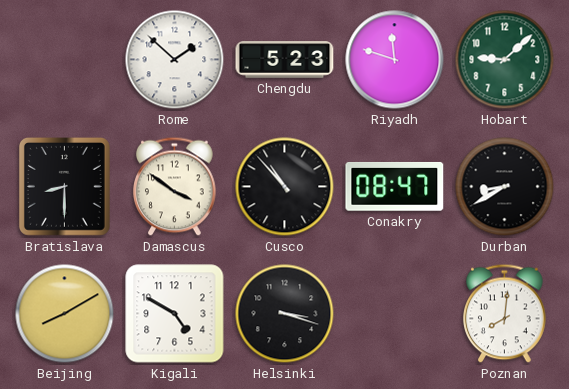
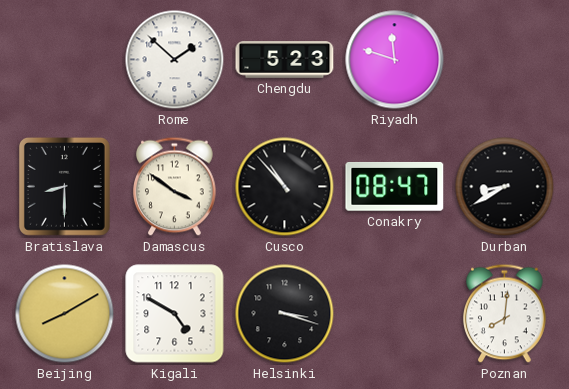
Hobart: 9:08 -> none (505, 60)
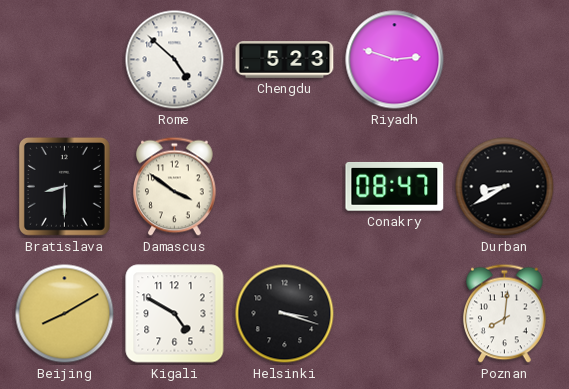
Rome: 1:52 -> 4:52 (175, 60)
Riyadh: 11:48 -> 2:48 (395, 60)
Cusco: 10:53 -> none (285, 187)
